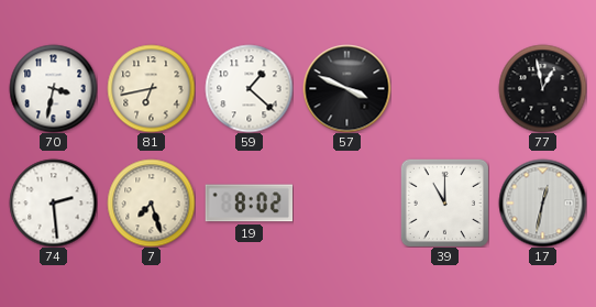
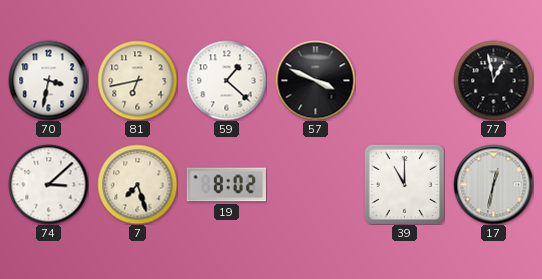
74: 2:29 -> 3:08 (48, 184)
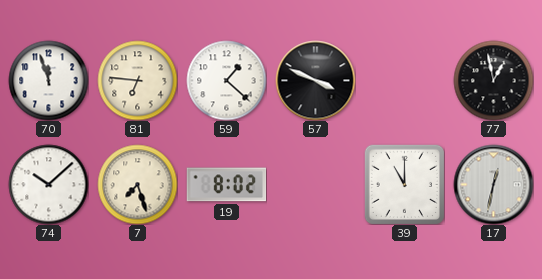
70: 3:32 -> 11:57 (48, 80)
81: 6:43 -> 6:46 (137, 80)
74: 3:08 -> 10:08 (48, 184)
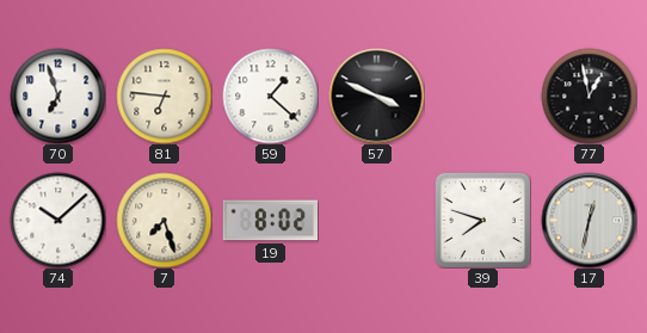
70: 11:57 -> 6:57 (57, 95)
39: 11:00 -> 7:48 (482, 220)
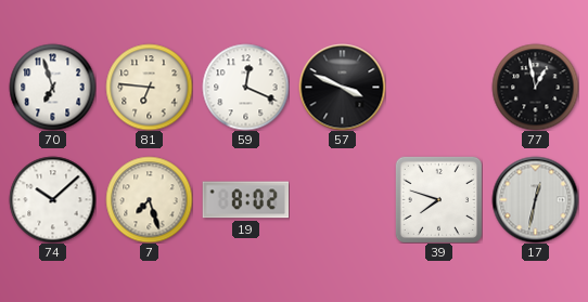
59: 1:22 -> 12:19 (245, 87)
